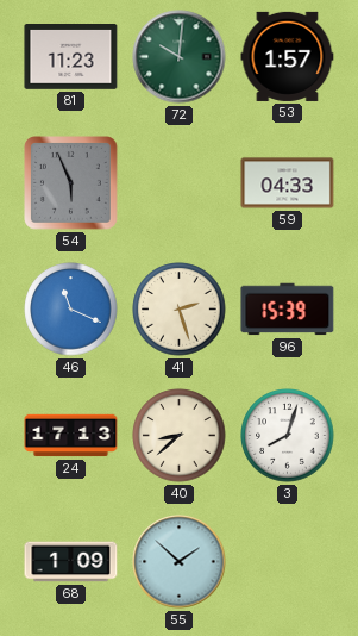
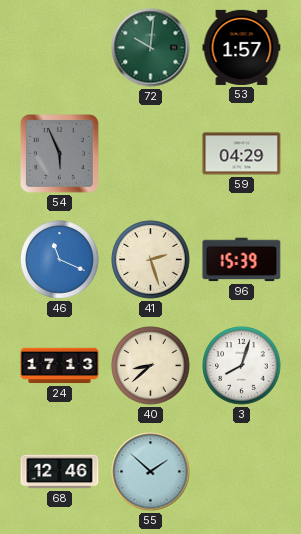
81: 11:23 -> none (71, 57)
59: 04:33 -> 04:29 (242, 154)
68: 1:09 -> 12:46 (60, 472)
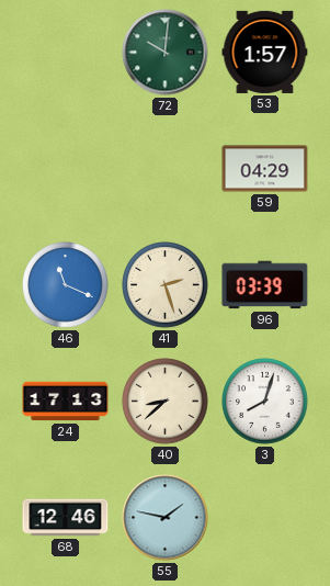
54: 5:56 -> none (60, 154)
96: 15:39 -> 03:39 (265, 285)
55: 1:52 -> 1:47 (166, 518)
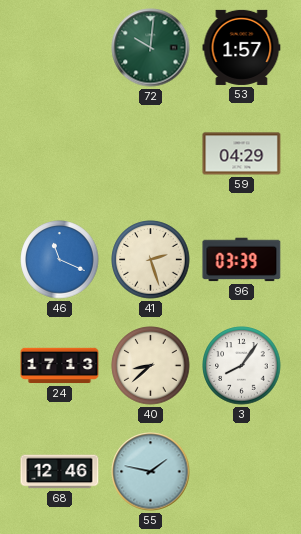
3: 8:03 -> 8:06 (242, 366)
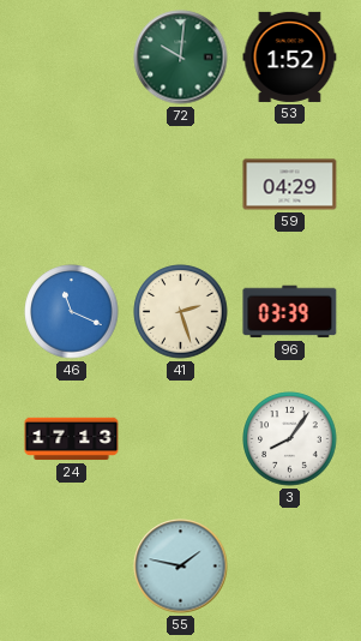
53: 1:57 -> 1:52 (290, 56)
40: 8:38 -> none (151, 366)
68: 12:46 -> none (60, 472)
